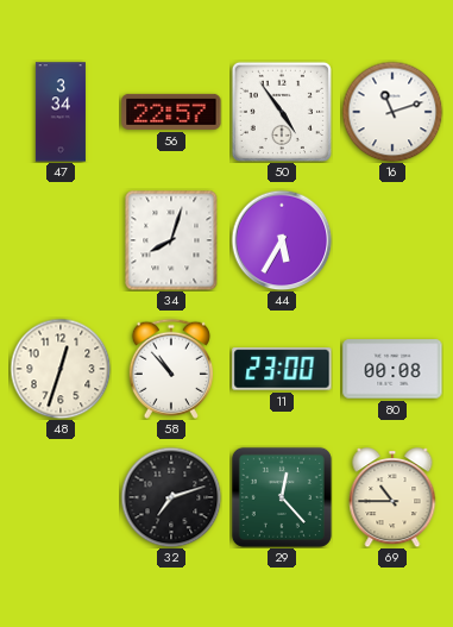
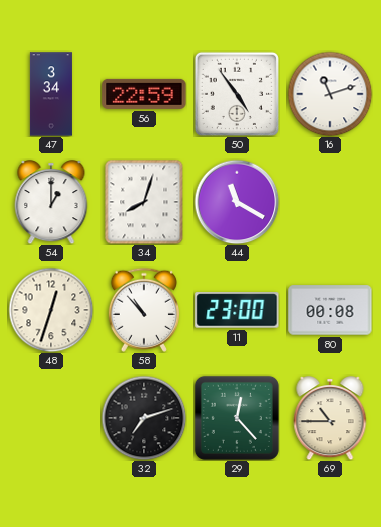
56: 22:57 -> 22:59 (144, 94)
54: none -> 1:00 (51, 203)
44: 5:35 -> 11:20 (237, 202)
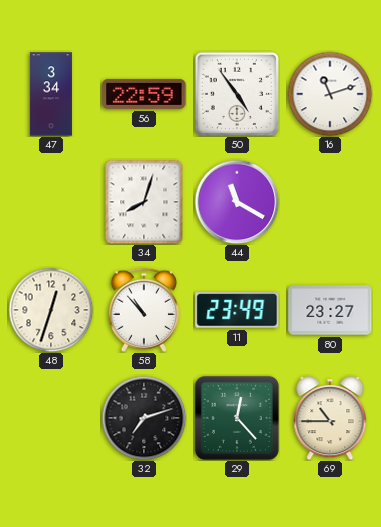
54: 1:00 -> none (51, 203)
11: 23:00 -> 23:49 (237, 310)
80: 00:08 -> 23:27 (330, 310)
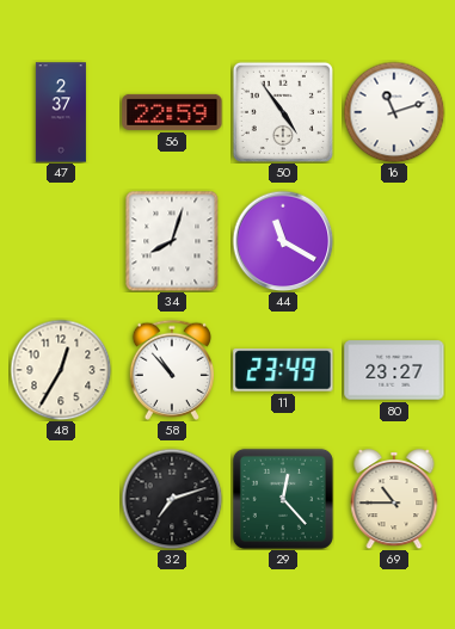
47: 3:34 -> 2:37 (61, 112)
48: 12:33 -> 12:35 (61, 370)
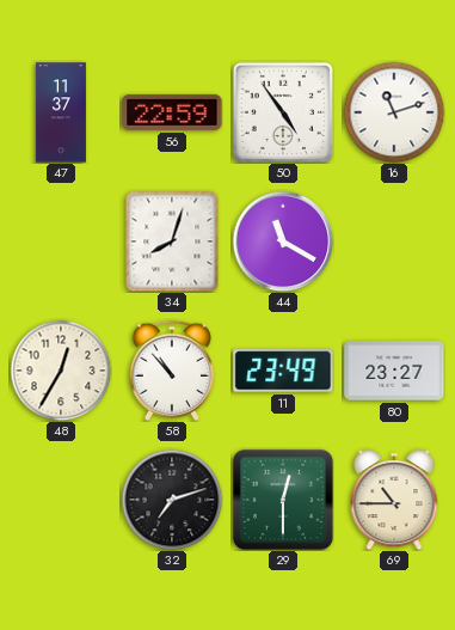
47: 2:37 -> 11:37 (61, 112)
29: 12:23 -> 12:30 (283, 500)
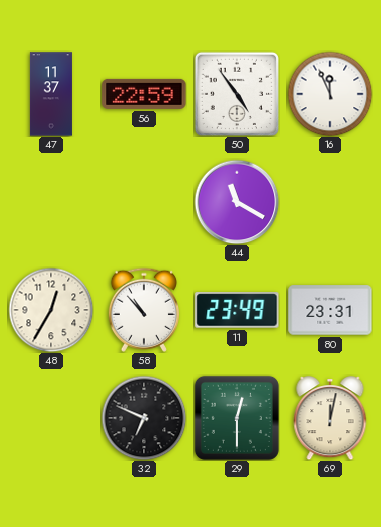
16: 11:12 -> 11:56 (330, 94)
34: 8:03 -> none (172, 241)
80: 23:27 -> 23:31 (330, 310)
32: 7:12 -> 6:49 (144, 418)
69: 10:45 -> 12:02 (330, 419)
